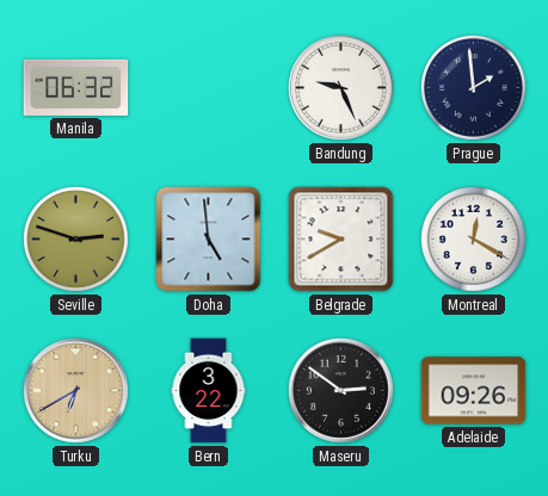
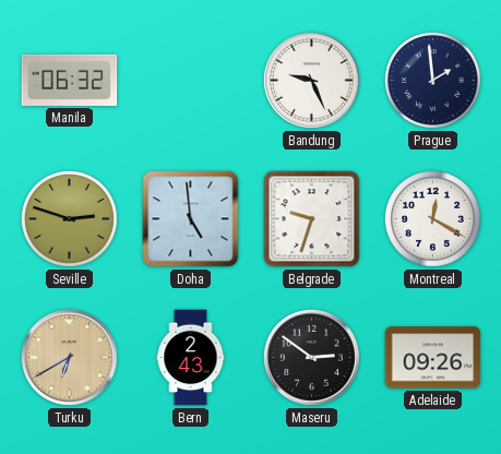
Belgrade: 9:40 -> 9:33 (312, 219)
Bern: 3:22 -> 2:43 (191, 358)
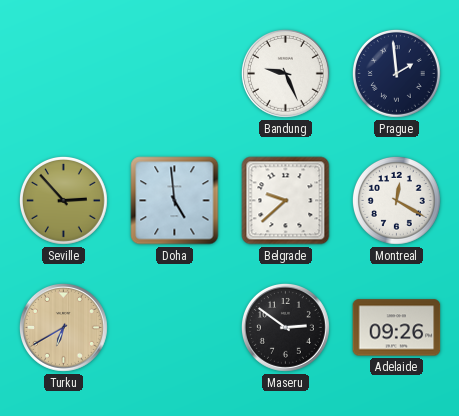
Manila: 06:32 -> none (70, 80)
Seville: 2:48 -> 2:53 (63, 200)
Belgrade: 9:33 -> 9:38 (286, 201)
Bern: 2:43 -> none (191, 358)
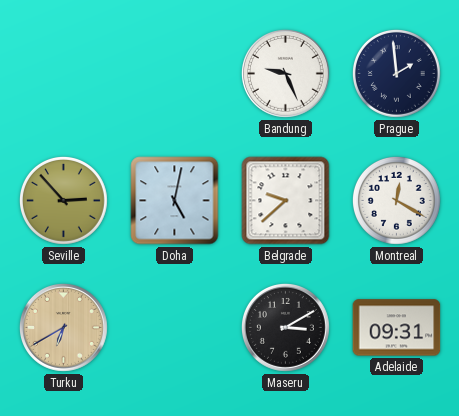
Doha: 4:59 -> 5:02 (175, 201)
Maseru: 2:51 -> 3:10 (285, 327)
Adelaide: 09:26 -> 09:31 (397, 328)
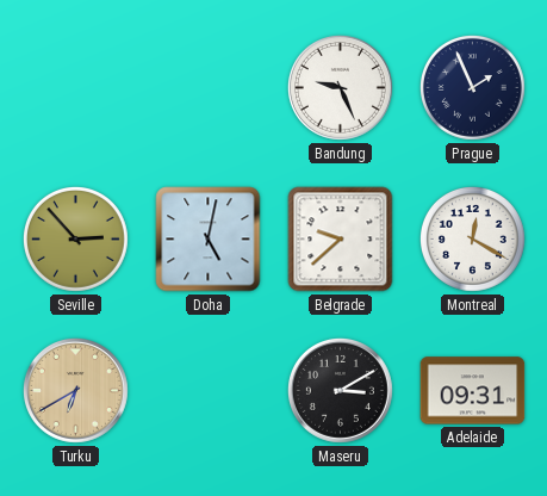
Prague: 1:59 -> 1:56 (472, 87)
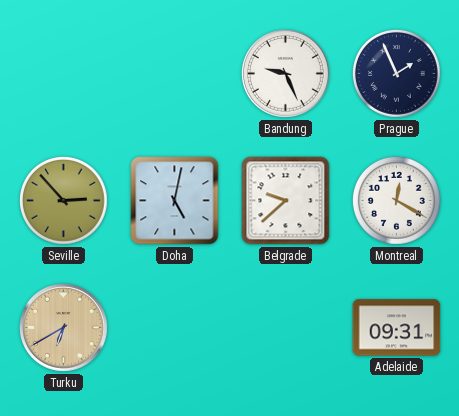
Maseru: 3:10 -> none (340, 390)
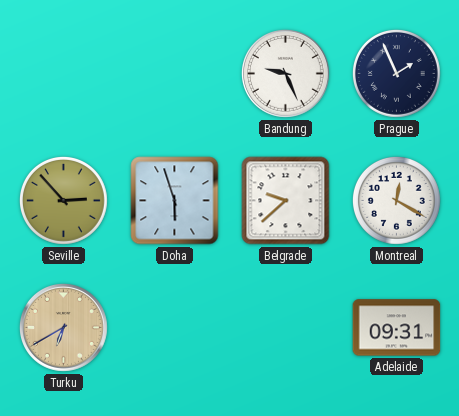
Doha: 5:02 -> 5:57 (175, 201)
